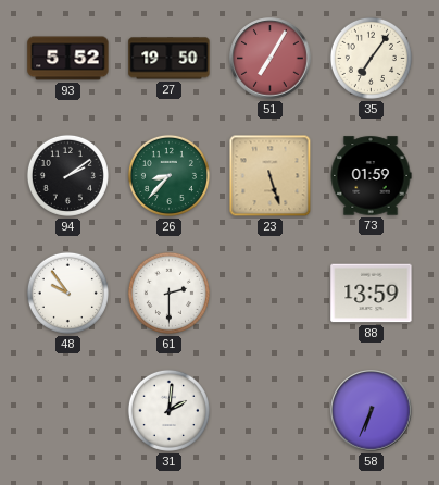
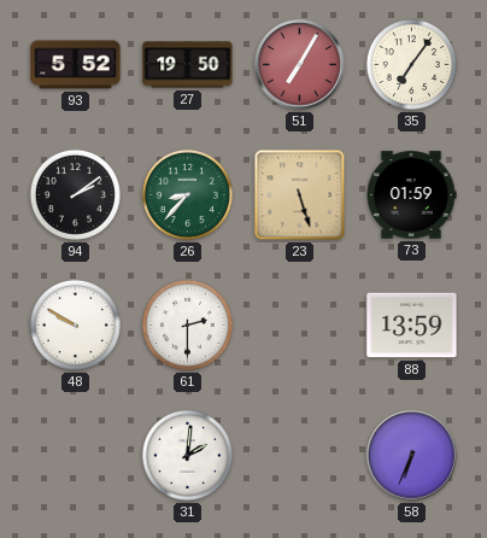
48: 9:54 -> 9:50 (75, 324)
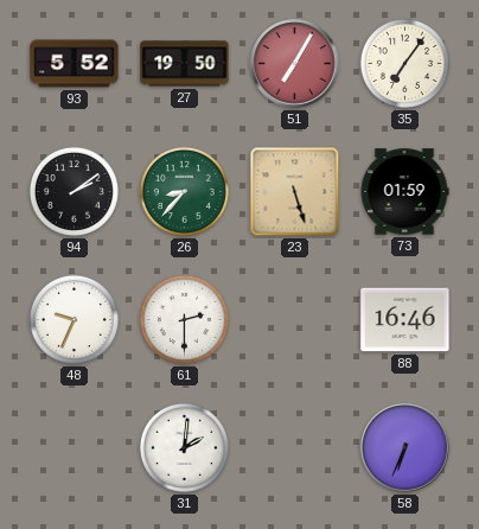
48: 9:50 -> 9:34 (74, 319)
88: 13:59 -> 16:46 (405, 320)
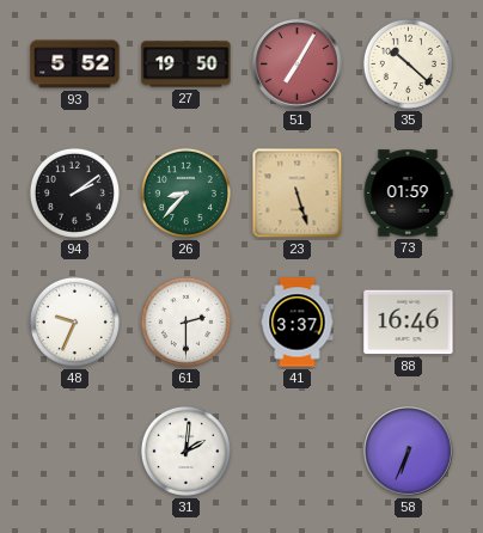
35: 7:06 -> 10:22 (408, 63)
41: none -> 3:37 (298, 323)
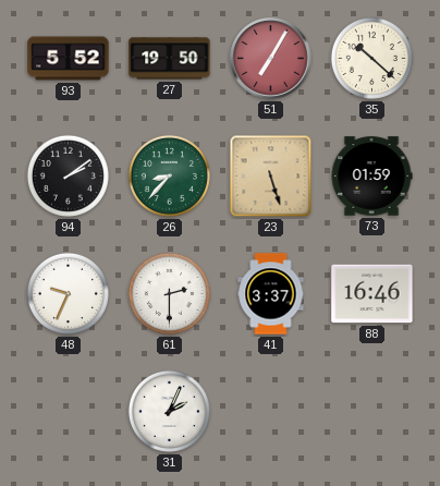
31: 2:01 -> 2:04 (169, 411)
58: 6:34 -> none (409, 452)
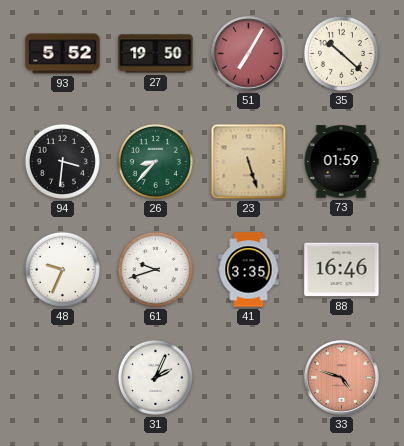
94: 2:09 -> 3:31 (62, 161)
61: 2:30 -> 9:42 (155, 269)
41: 3:37 -> 3:35 (249, 270)
33: none -> 4:48 (342, 378)
